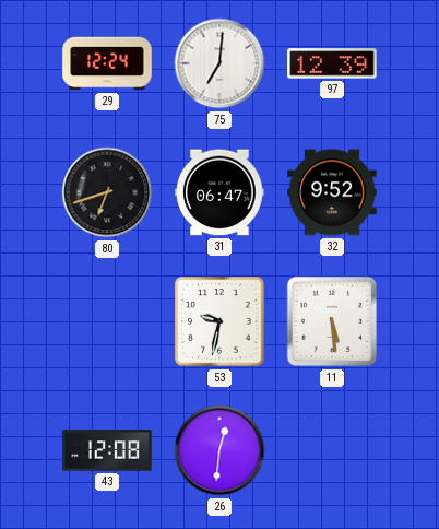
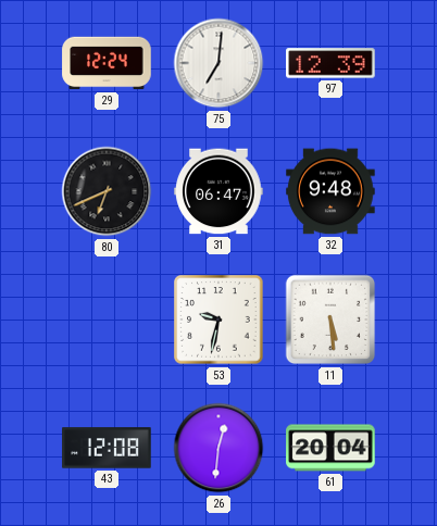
80: 6:42 -> 6:41 (107, 191)
32: 9:52 -> 9:48 (330, 191)
61: none -> 20:04 (330, 448)
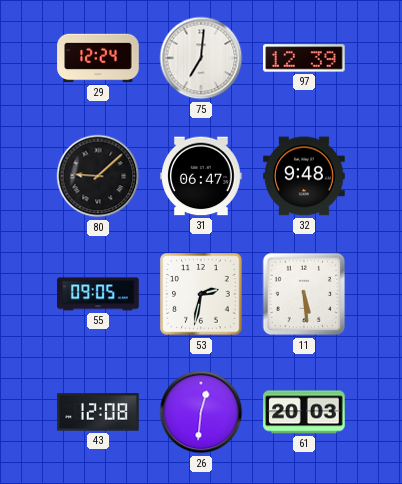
80: 6:41 -> 9:08 (98, 176)
55: none -> 09:05 (98, 294)
53: 9:32 -> 2:32 (201, 294)
61: 20:04 -> 20:03 (304, 412)
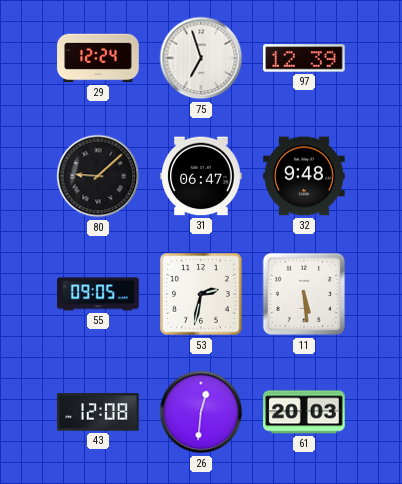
75: 7:01 -> 6:57 (201, 58)
